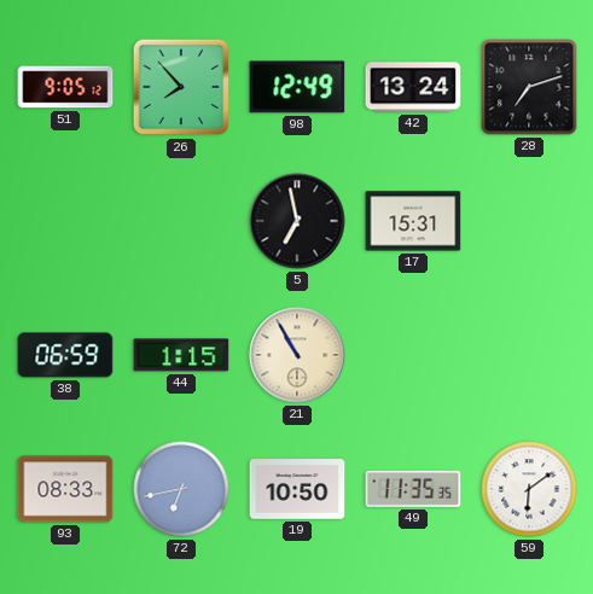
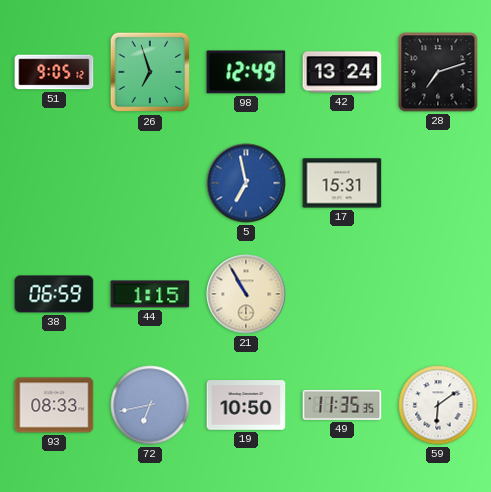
26: 7:53 -> 6:57 (150, 72)
5 dial: black -> blue (246, 183)
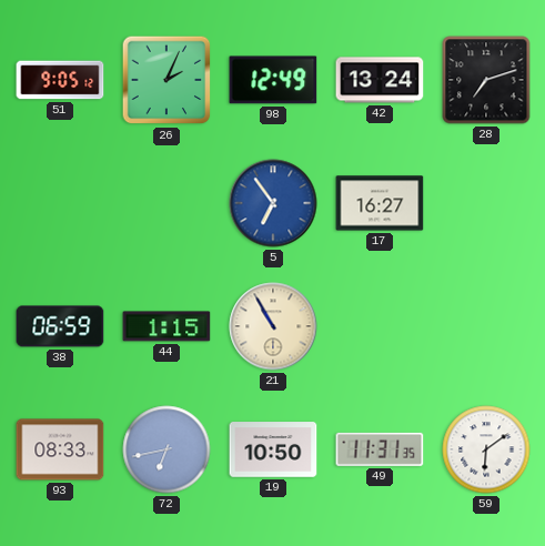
26: 6:57 -> 2:04 (166, 80)
5: 6:58 -> 6:54 (273, 203)
17: 15:31 -> 16:27 (380, 203)
49: 11:35 -> 11:31 (380, 449)
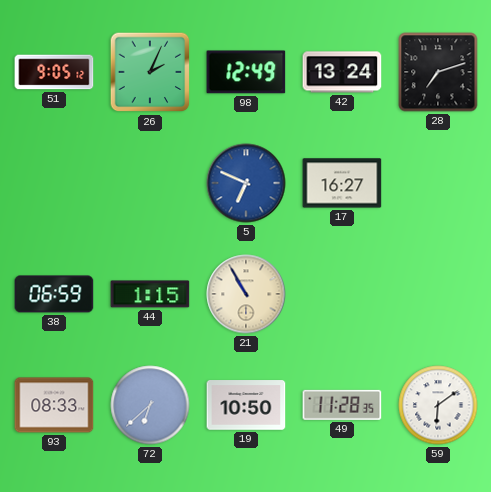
5: 6:54 -> 6:49 (246, 183)
72: 6:43 -> 6:38 (150, 405)
49: 11:31 -> 11:28 (342, 405)
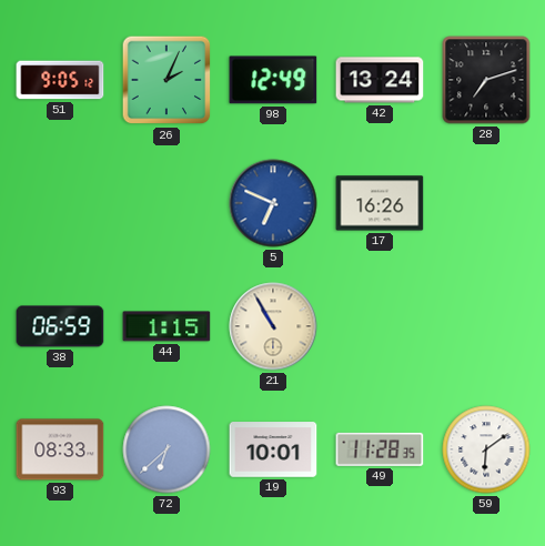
17: 16:27 -> 16:26 (380, 203)
19: 10:50 -> 10:01 (273, 449)
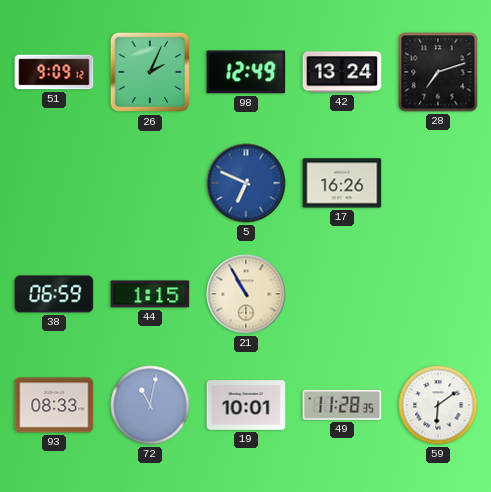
51: 9:05 -> 9:09 (54, 72)
72: 6:38 -> 11:02 (150, 405)
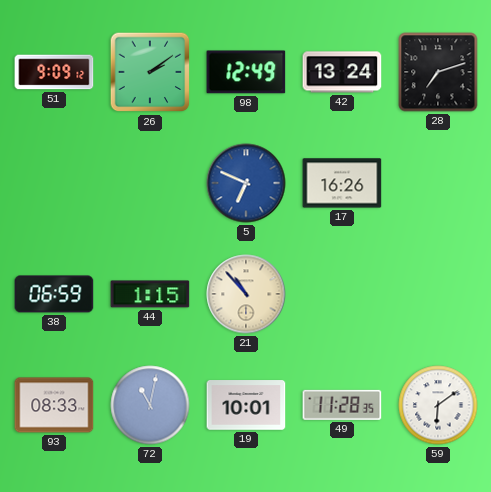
26: 2:04 -> 2:09 (150, 72)
21: 10:55 -> 10:53 (246, 294)
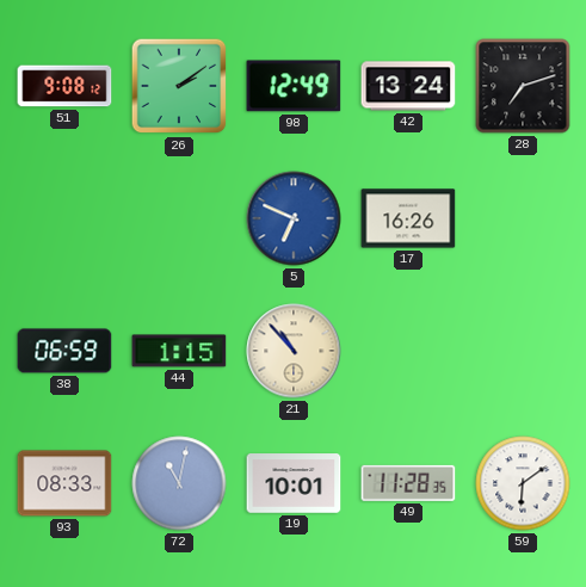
51: 9:09 -> 9:08 (64, 86)
